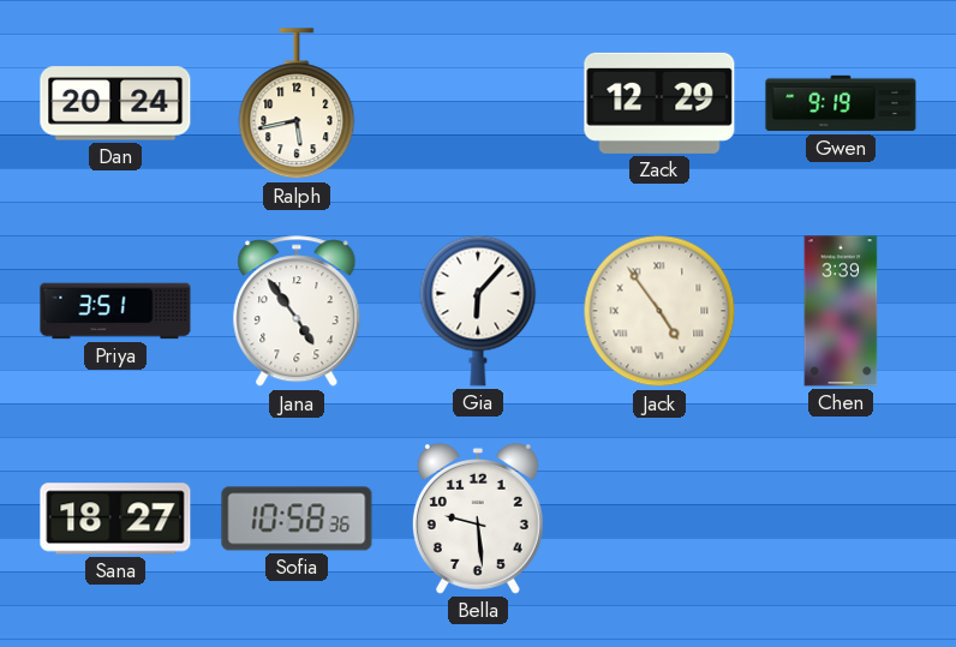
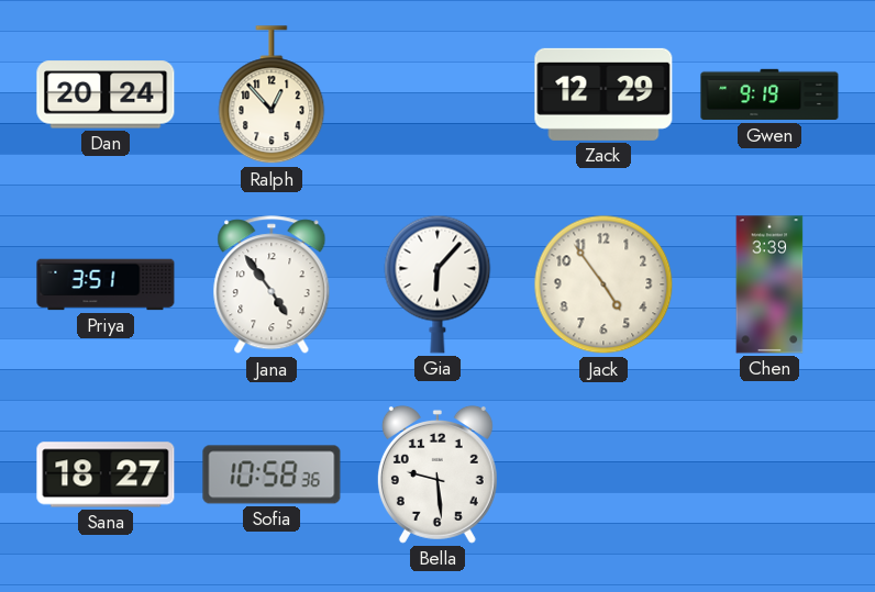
Ralph: 5:43 -> 12:53 (272, 96)
Jack numerals: Roman -> Arabic (603, 284)
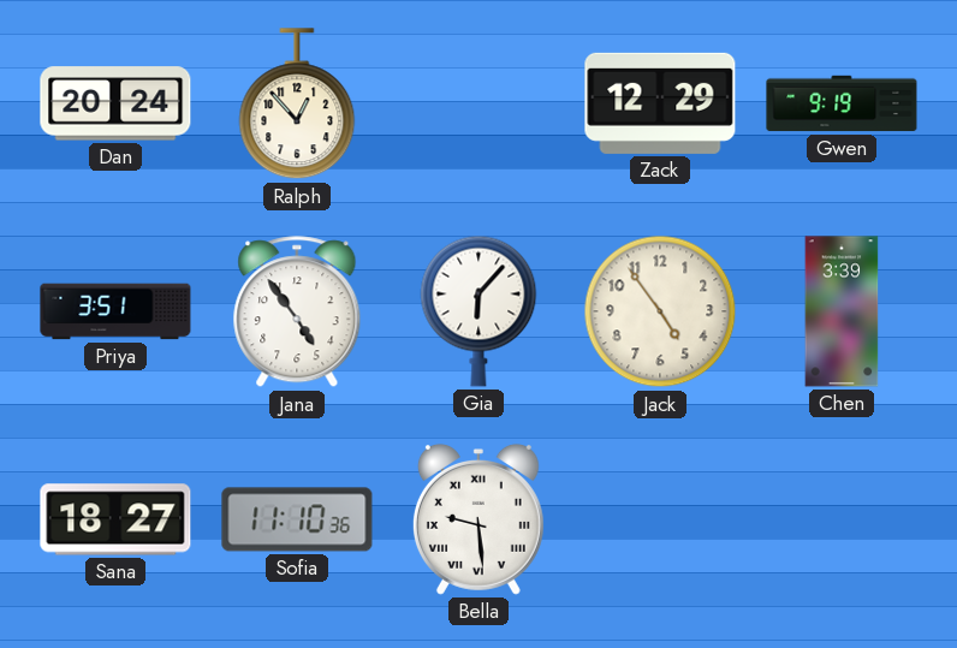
Sofia: 10:58 -> 11:10 (297, 519)
Bella numerals: Arabic -> Roman (478, 521)
